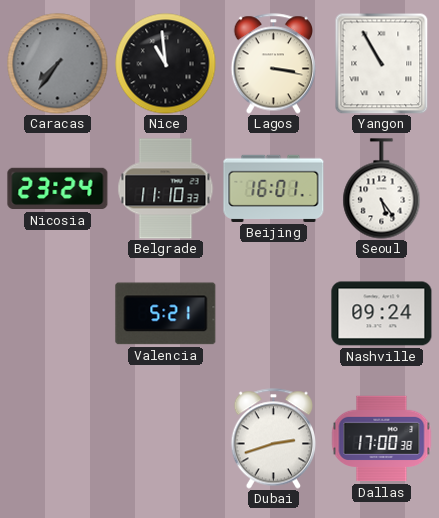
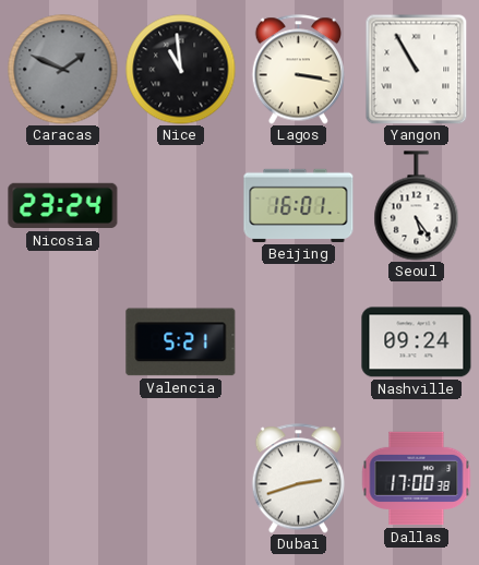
Caracas: 7:36 -> 1:49 (63, 70)
Belgrade: 11:10 -> none (166, 189)
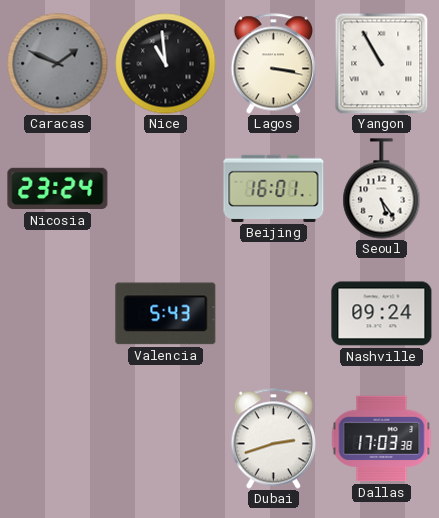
Valencia: 5:21 -> 5:43 (166, 314)
Dallas: 17:00 -> 17:03 (381, 439)
